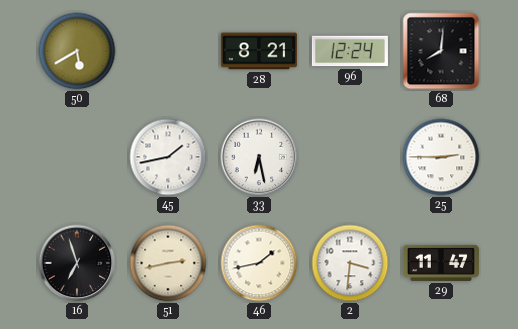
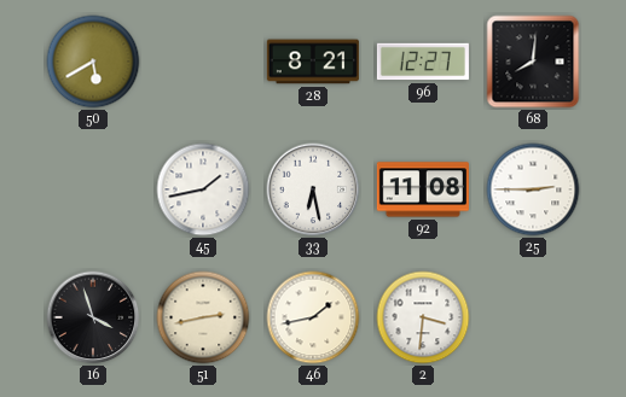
96: 12:24 -> 12:27 (423, 62)
92: none -> 11:08 (423, 189)
16: 6:57 -> 3:57 (93, 317)
29: 11:47 -> none (441, 263)
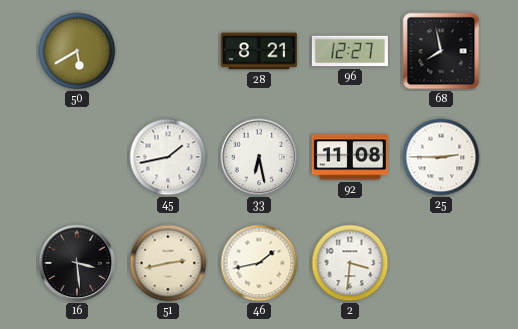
68: 8:01 -> 7:58 (441, 51)
16: 3:57 -> 3:29 (77, 263)
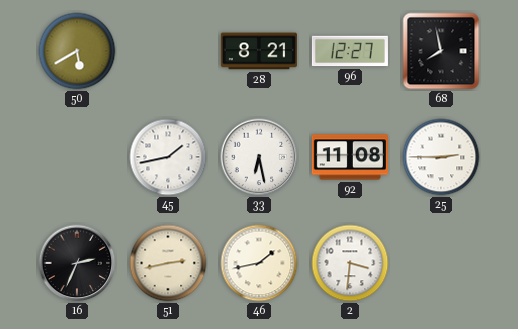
16: 3:29 -> 2:34 (77, 263)
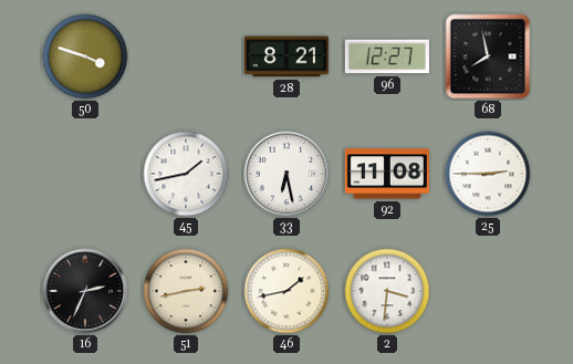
50: 5:40 -> 3:48 (85, 56)
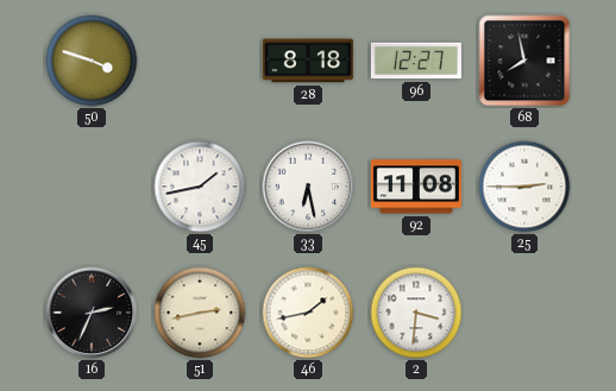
28: 8:21 -> 8:18 (308, 61)
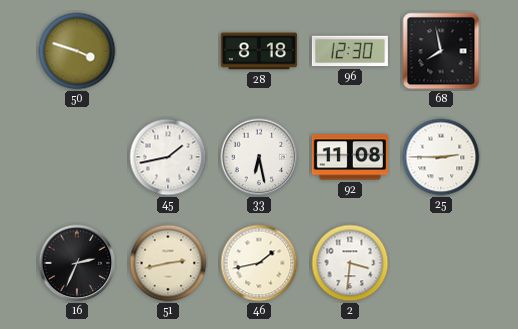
96: 12:27 -> 12:30 (350, 51)
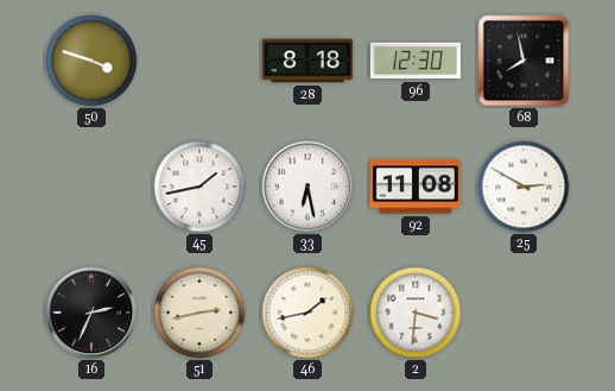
25: 2:45 -> 2:50 (524, 187)
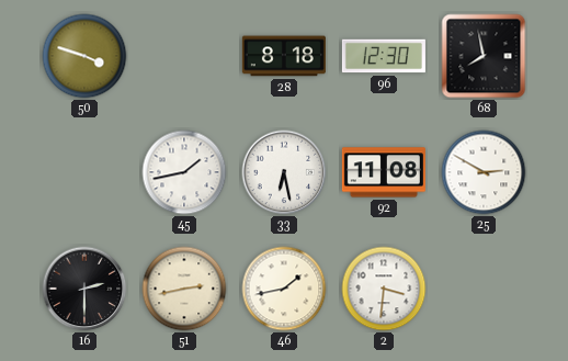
16: 2:34 -> 2:30 (84, 289)
